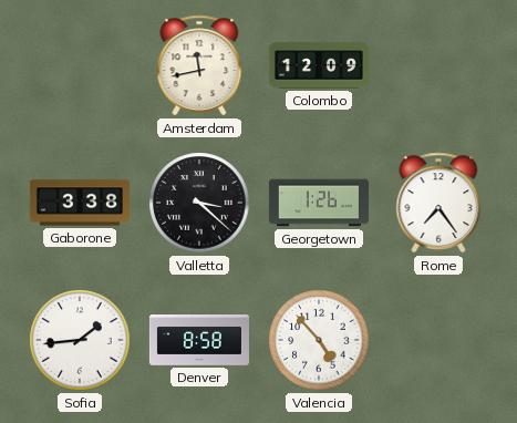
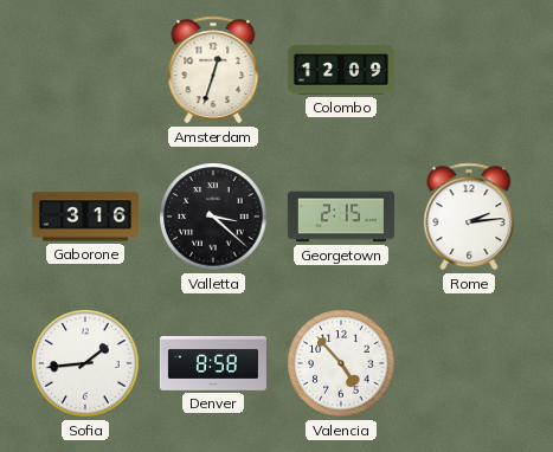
Amsterdam: 11:43 -> 12:33 (213, 70)
Gaborone: 3:38 -> 3:16 (85, 217)
Georgetown: 1:26 -> 2:15 (341, 217)
Rome: 7:24 -> 2:14 (469, 217)
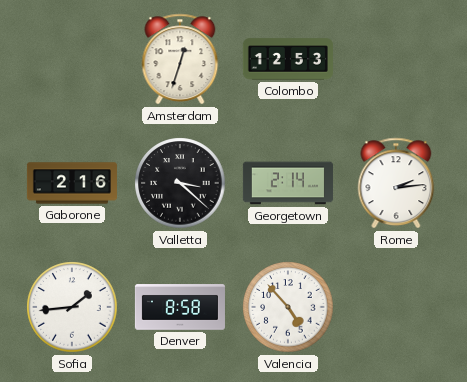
Colombo: 12:09 -> 12:53 (288, 59)
Gaborone: 3:16 -> 2:16 (72, 183)
Georgetown: 2:15 -> 2:14 (288, 183)
